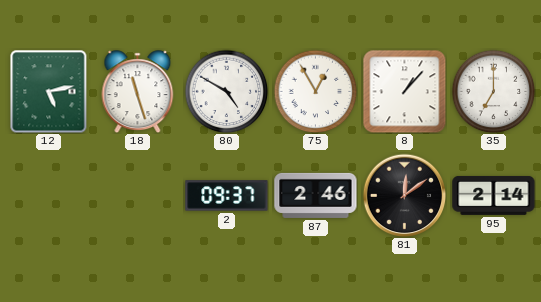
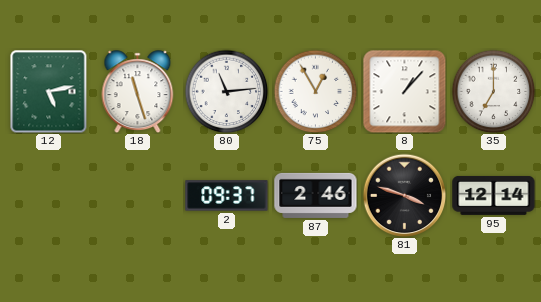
80: 4:50 -> 11:14 (226, 91)
81: 12:09 -> 3:48 (404, 195)
95: 2:14 -> 12:14 (494, 195)
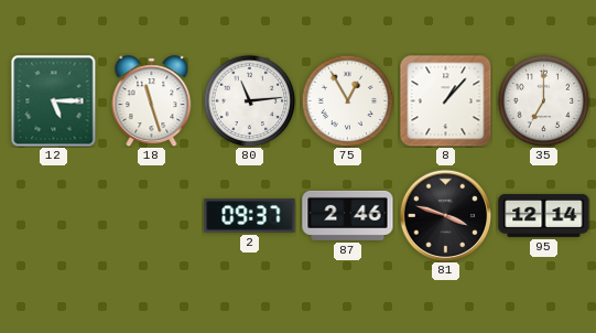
12: 5:13 -> 5:15 (54, 100)
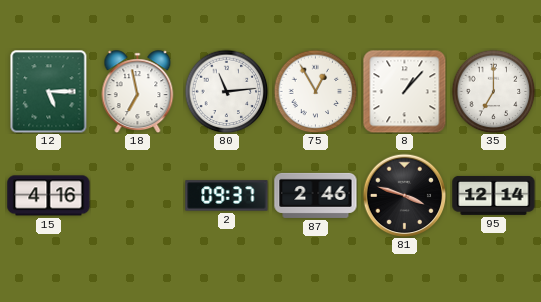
18: 11:27 -> 6:58 (138, 92)
15: none -> 4:16 (49, 196)
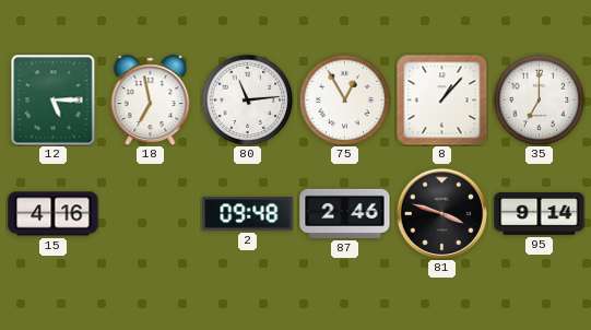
2: 09:37 -> 09:48 (248, 214)
95: 12:14 -> 9:14 (540, 213)
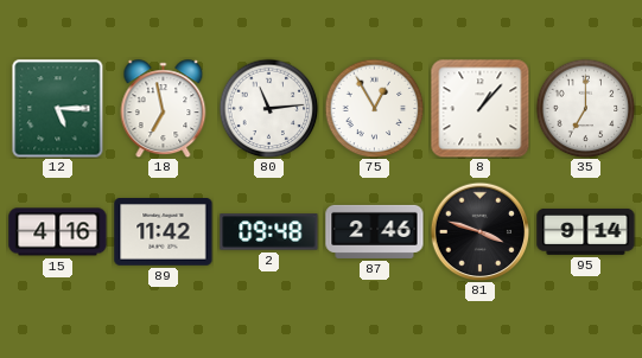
89: none -> 11:42 (164, 232)
